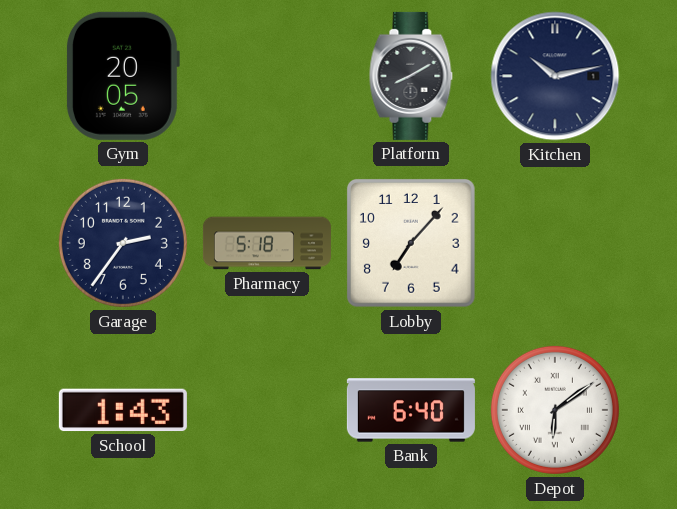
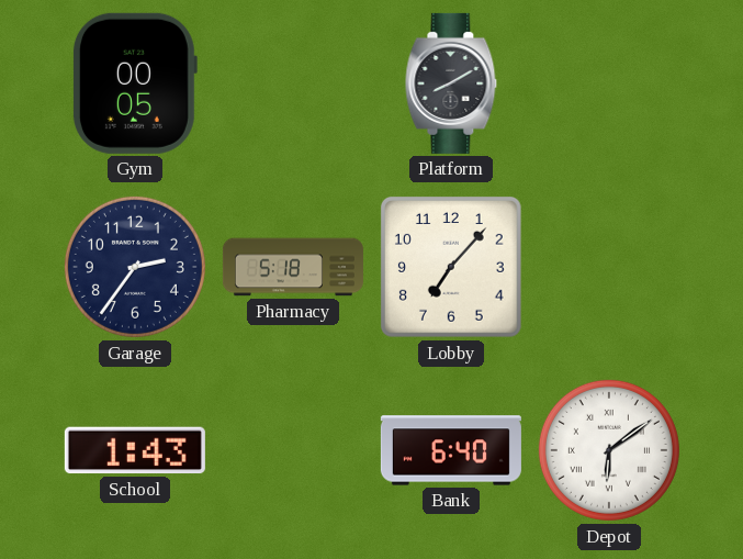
Gym: 20:05 -> 00:05 (134, 83)
Kitchen: 10:13 -> none (555, 76)
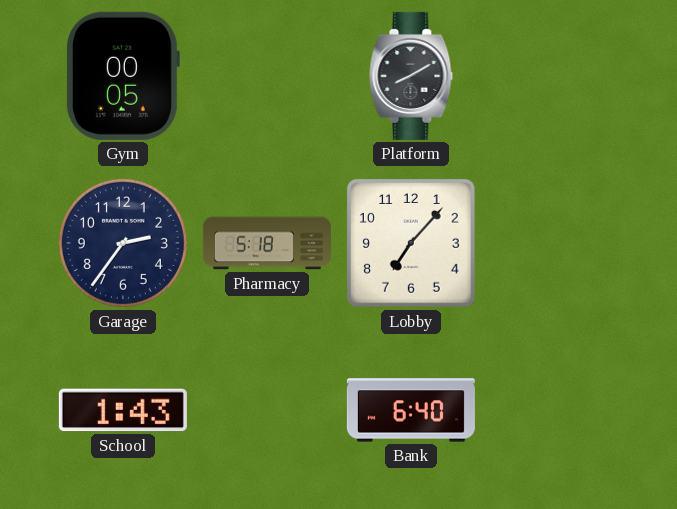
Depot: 6:09 -> none (609, 450)
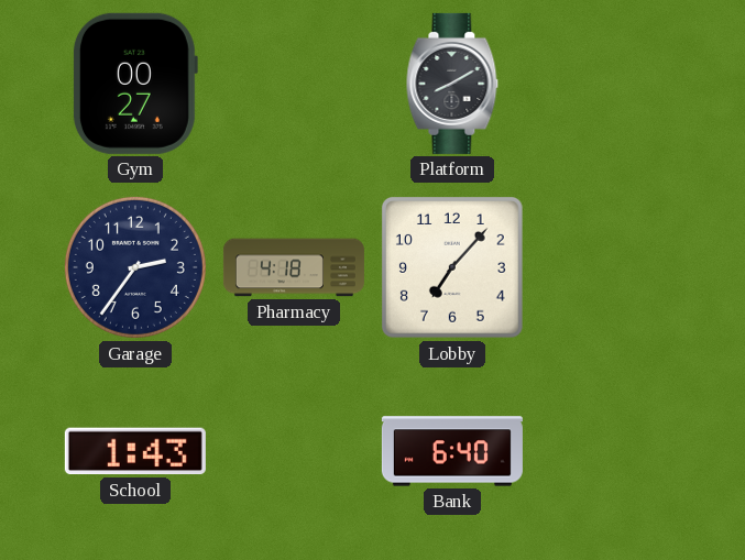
Gym: 00:05 -> 00:27 (134, 84)
Pharmacy: 5:18 -> 4:18 (294, 267)
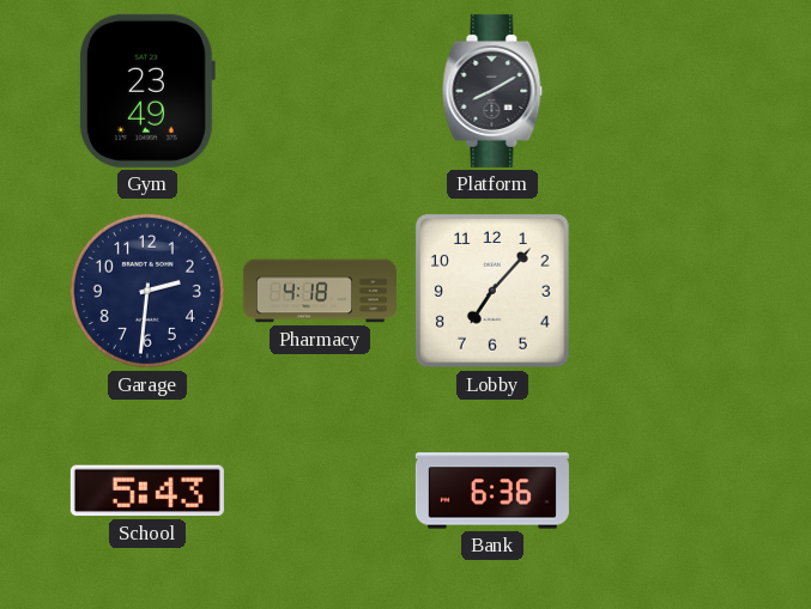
Gym: 00:27 -> 23:49 (146, 91)
Garage: 2:36 -> 2:31 (147, 291)
School: 1:43 -> 5:43 (147, 491)
Bank: 6:40 -> 6:36 (492, 491)
